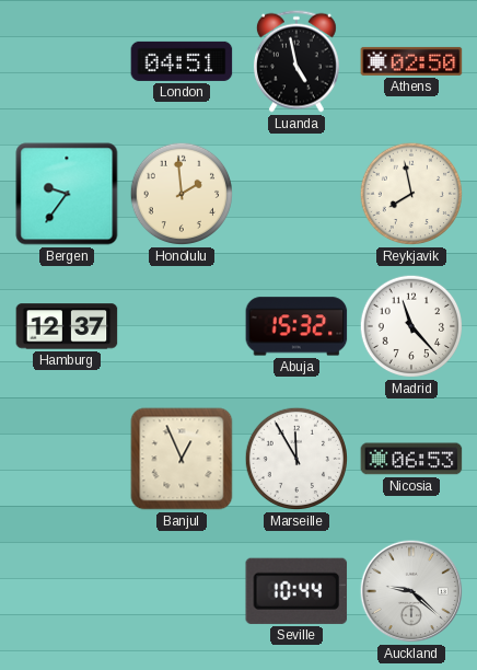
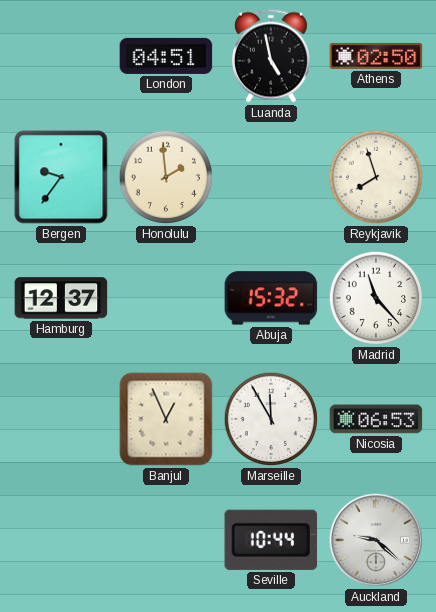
Reykjavik: 7:58 -> 7:57 (376, 177)
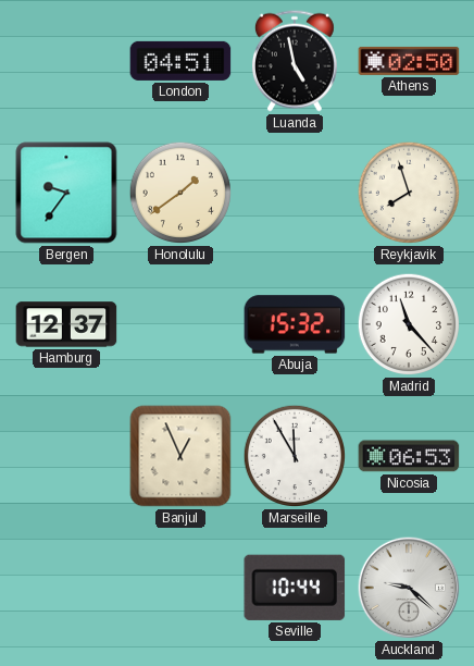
Honolulu: 1:59 -> 1:39 (180, 193)
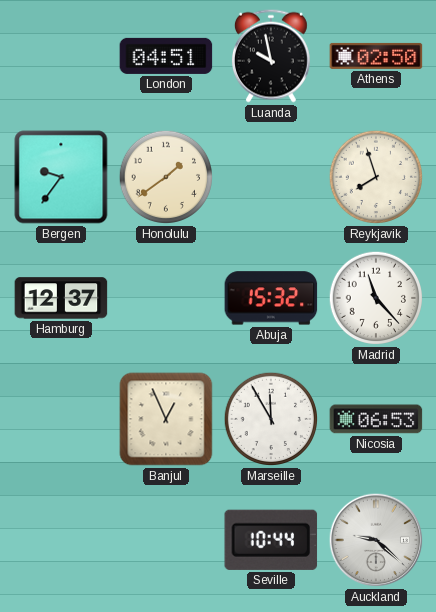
Luanda: 4:58 -> 9:58 (271, 56)
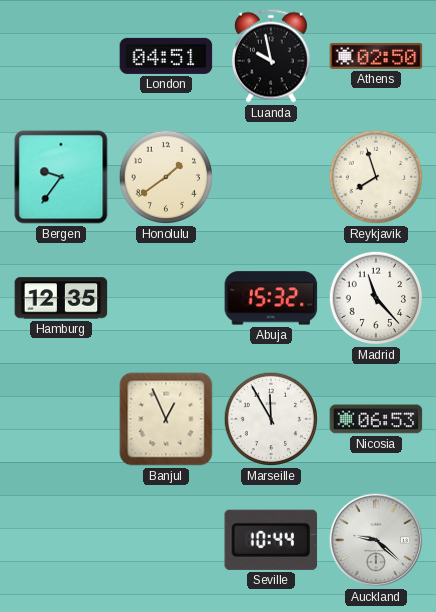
Hamburg: 12:37 -> 12:35 (61, 298)
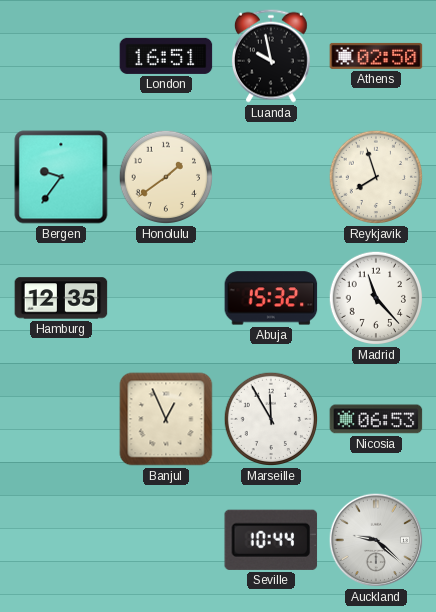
London: 04:51 -> 16:51 (166, 56)
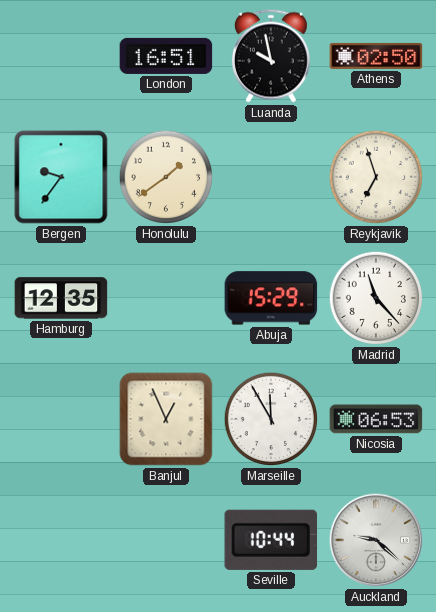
Reykjavik: 7:57 -> 6:57 (376, 177)
Abuja: 15:32 -> 15:29 (271, 298)
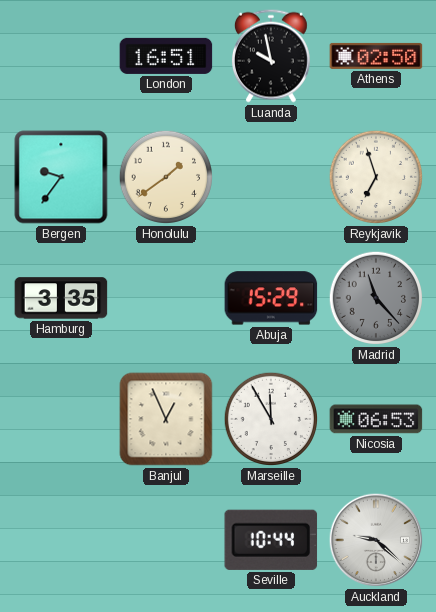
Hamburg: 12:35 -> 3:35 (61, 298)
Madrid dial: white -> grey (376, 298)
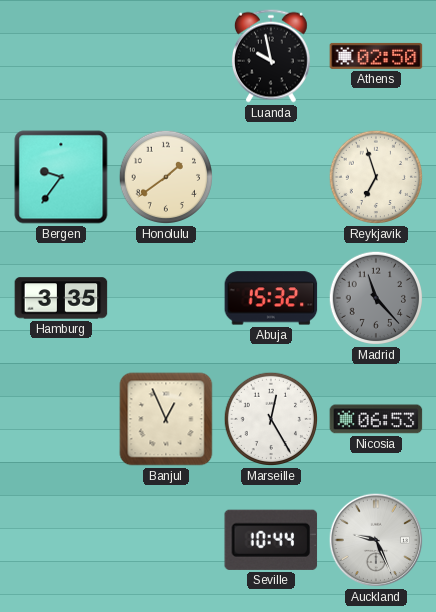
London: 16:51 -> none (166, 56)
Abuja: 15:29 -> 15:32 (271, 298)
Marseille: 11:55 -> 12:25 (271, 419)
Auckland: 9:22 -> 9:26 (376, 540)
